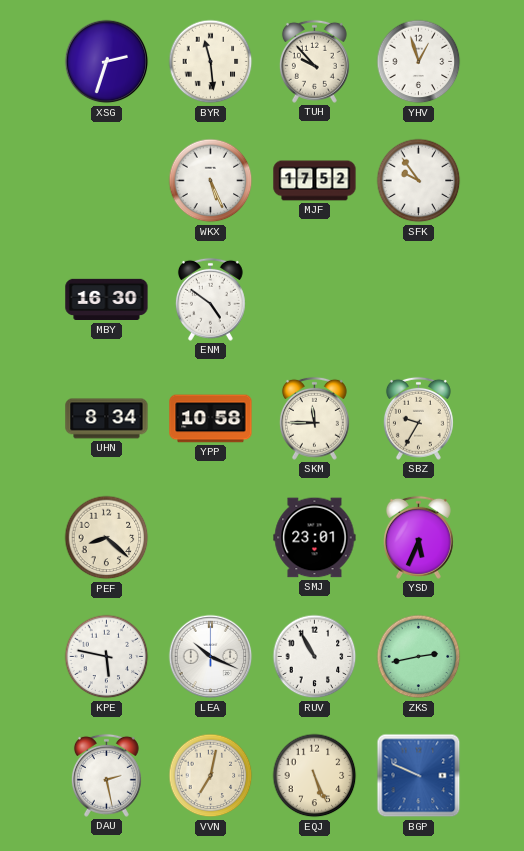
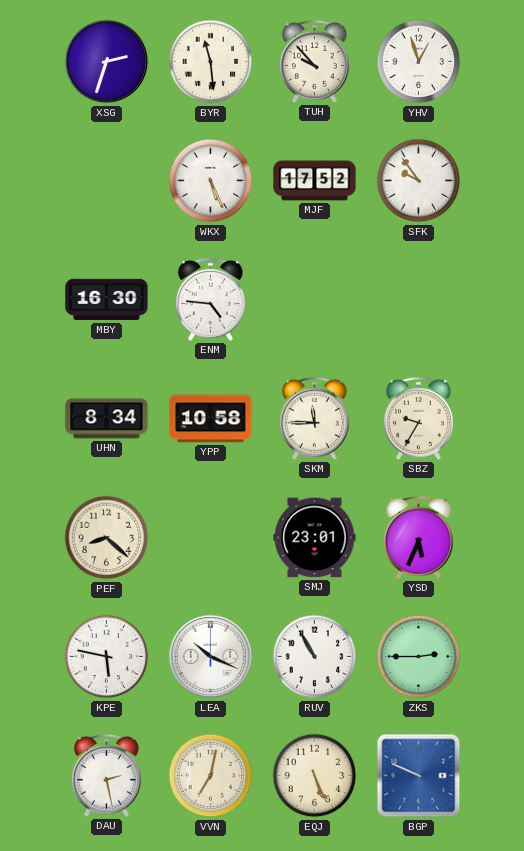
ENM: 4:51 -> 4:46 (210, 299)
ZKS: 2:43 -> 2:45 (419, 657)
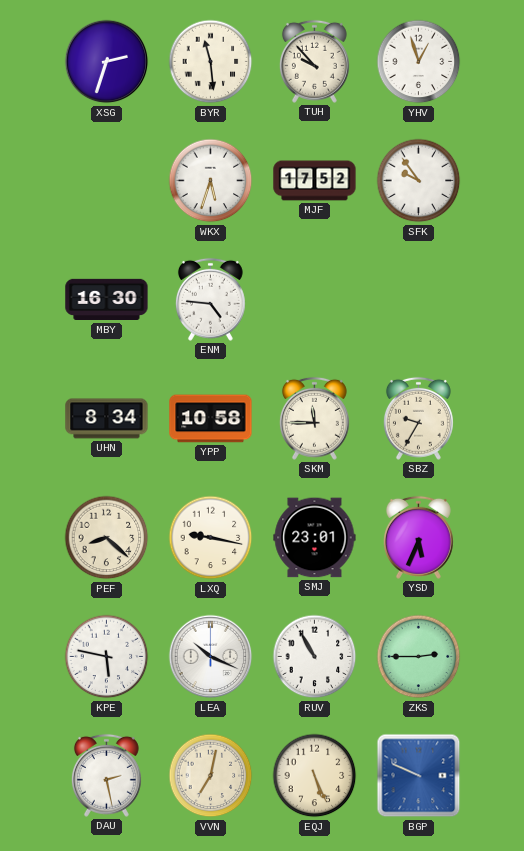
WKX: 5:26 -> 5:33 (211, 181)
LXQ: none -> 9:17 (211, 538)
